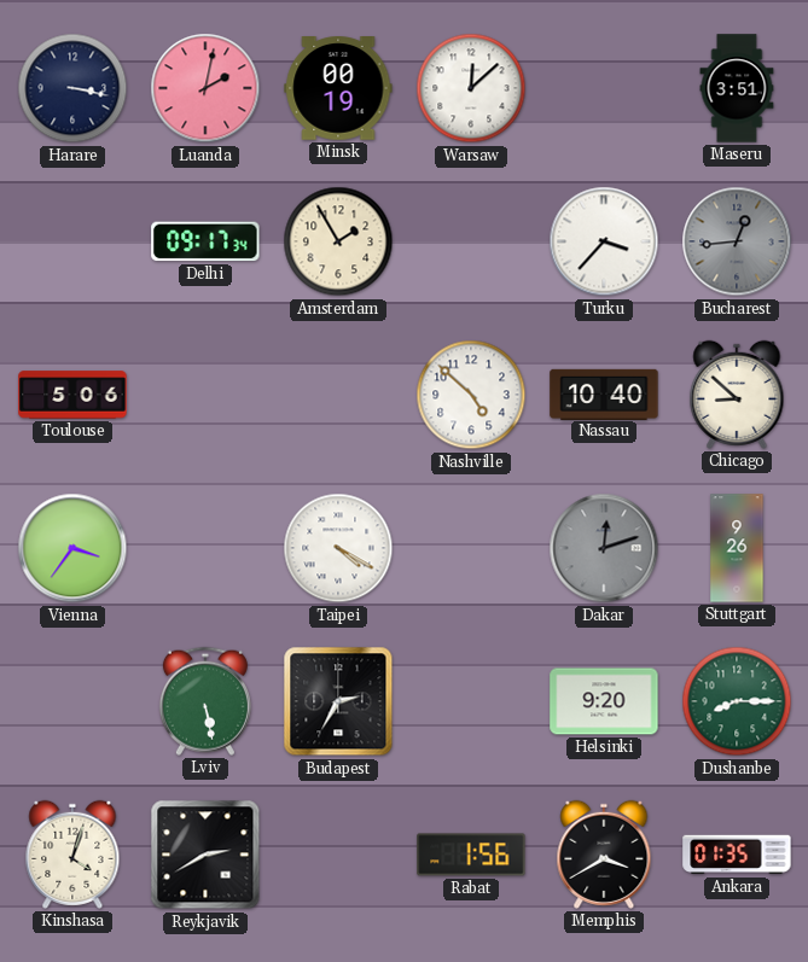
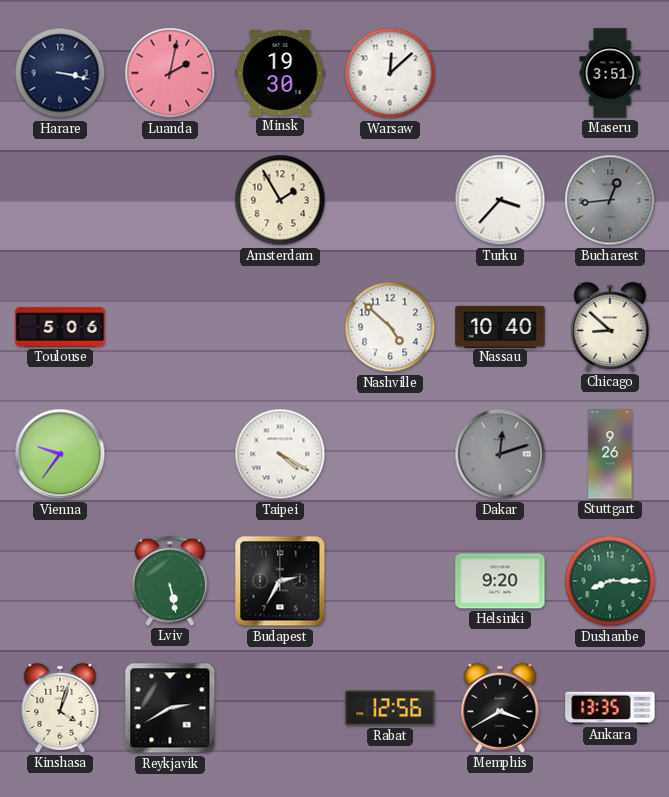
Minsk: 00:19 -> 19:30 (280, 74)
Delhi: 09:17 -> none (205, 241)
Vienna: 3:36 -> 9:36 (60, 454)
Rabat: 1:56 -> 12:56 (390, 708)
Ankara: 01:35 -> 13:35 (610, 708)
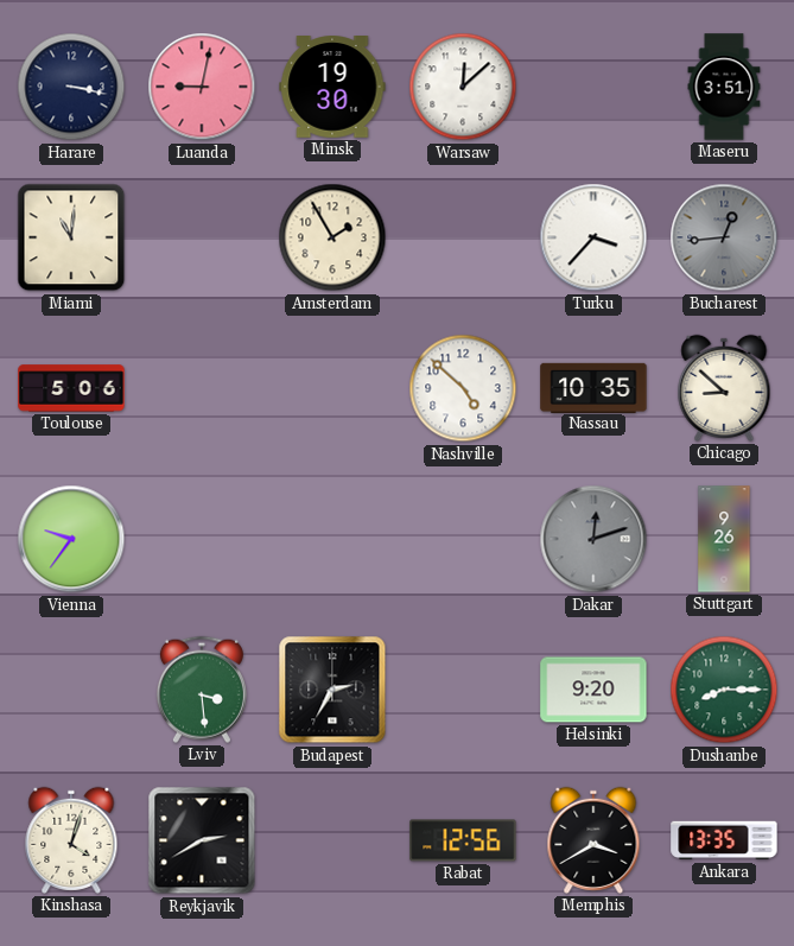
Luanda: 2:02 -> 9:02 (202, 87)
Miami: none -> 11:01 (71, 237)
Nassau: 10:40 -> 10:35 (593, 387)
Taipei: 4:20 -> none (280, 454)
Lviv: 5:28 -> 3:29 (202, 690)
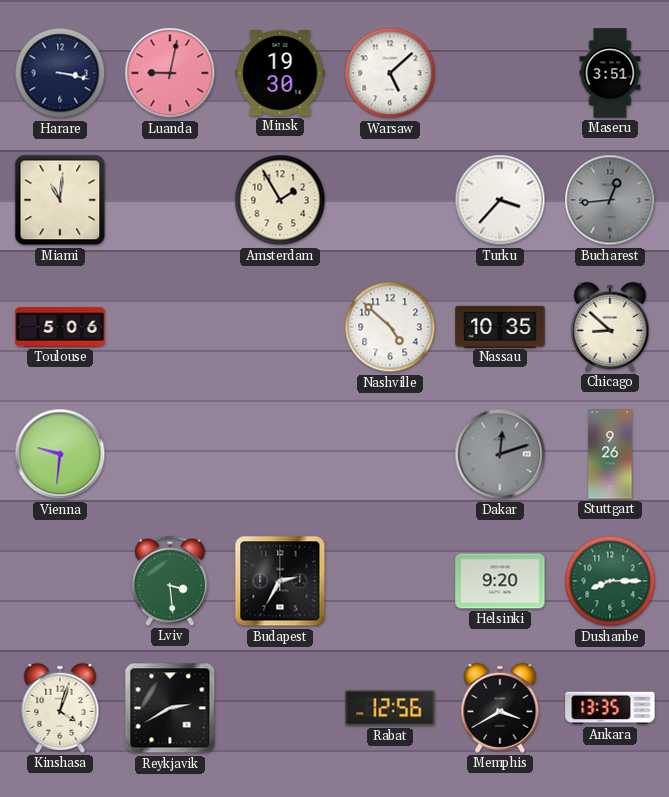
Warsaw: 12:08 -> 5:08 (390, 73)
Vienna: 9:36 -> 9:31 (60, 454)
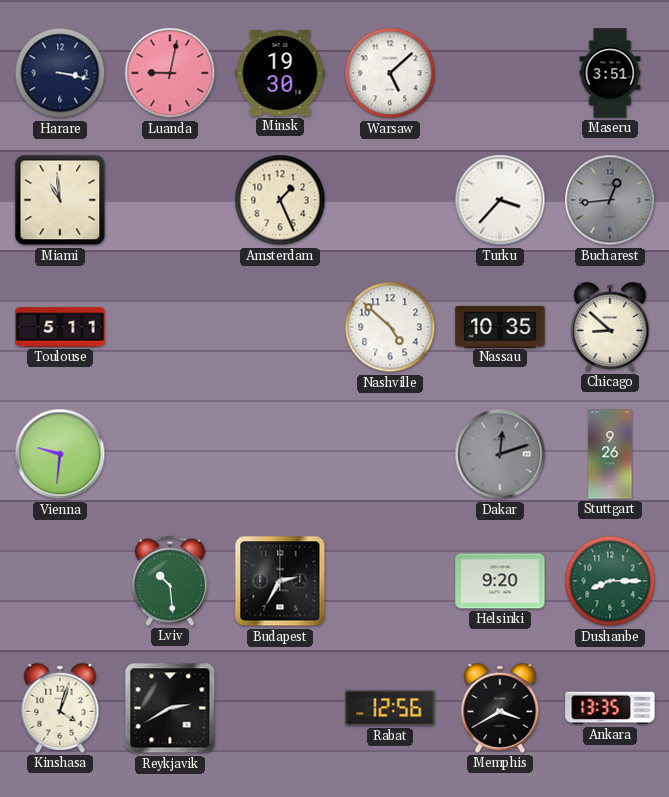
Miami: 11:01 -> 10:59 (60, 200)
Amsterdam: 1:55 -> 1:26 (280, 200)
Toulouse: 5:06 -> 5:11 (60, 327)
Lviv: 3:29 -> 10:29 (170, 581)
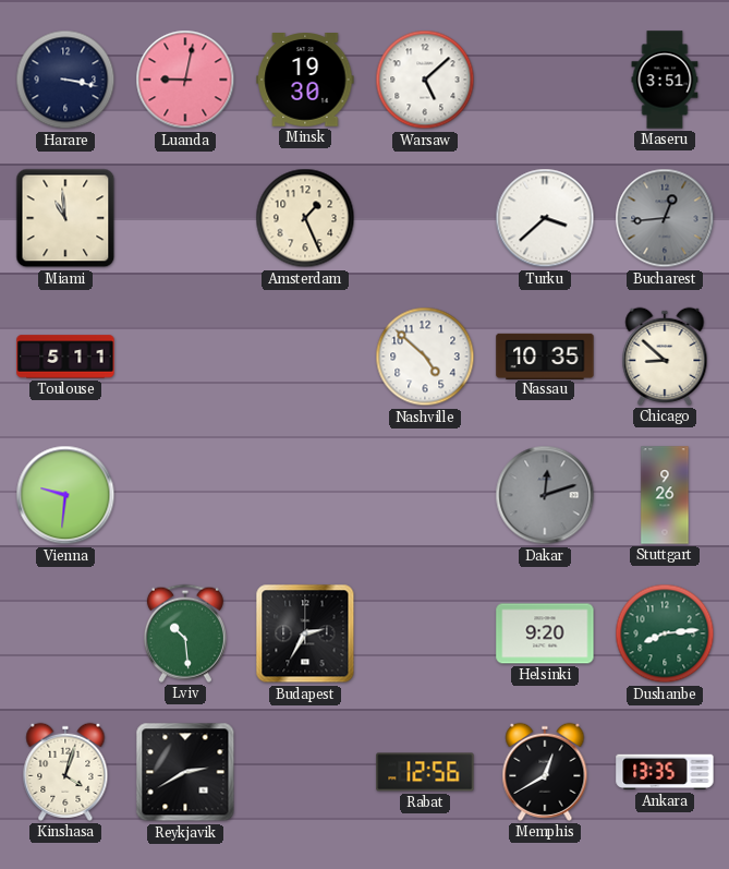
Turku: 3:37 -> 3:38 (545, 218)
Dushanbe: 8:15 -> 8:14 (665, 633)
Memphis: 3:40 -> 12:40 (545, 772)
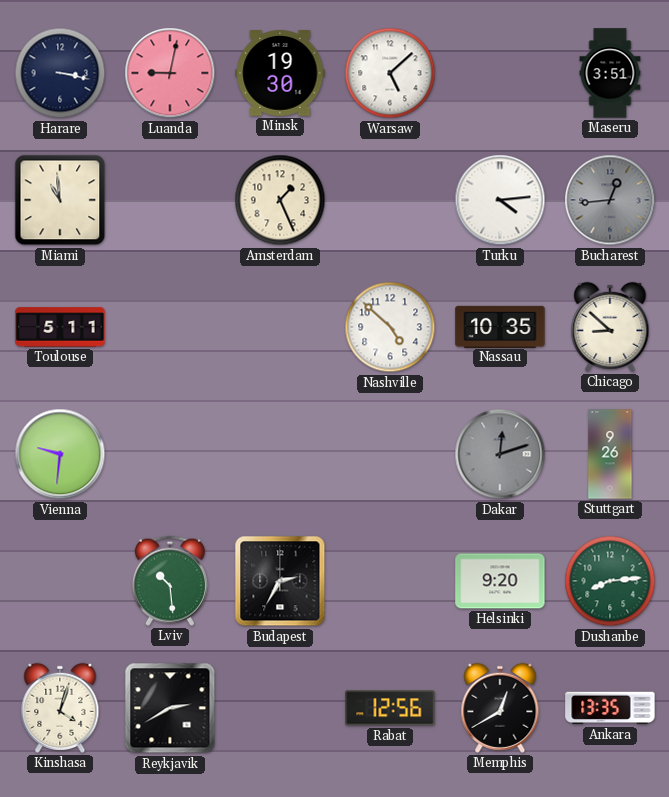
Turku: 3:38 -> 4:14 (500, 200)
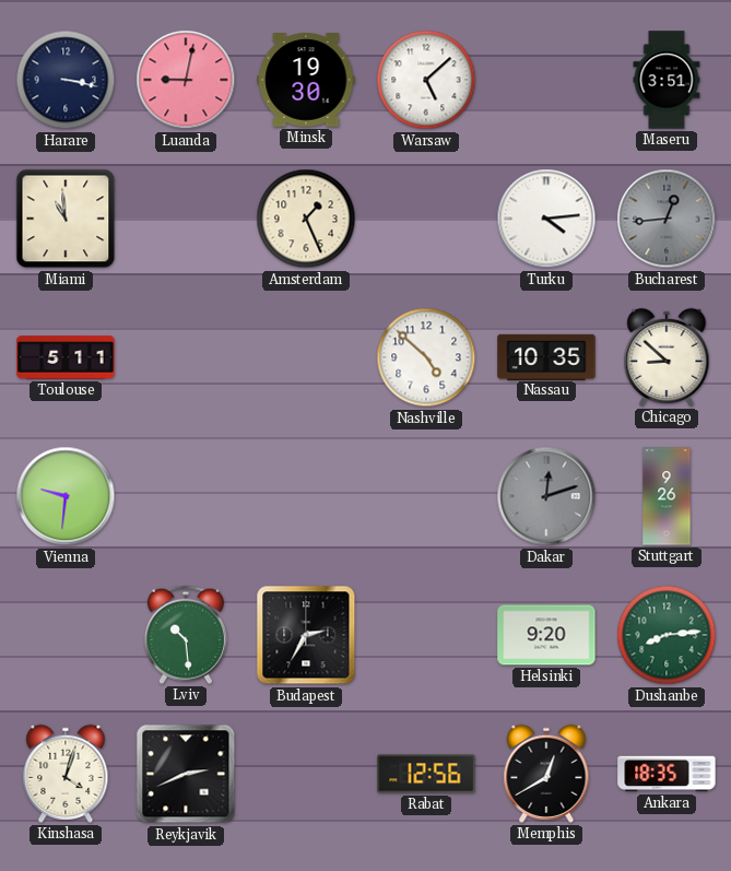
Reykjavik: 2:40 -> 2:41 (186, 774)
Ankara: 13:35 -> 18:35 (667, 774)
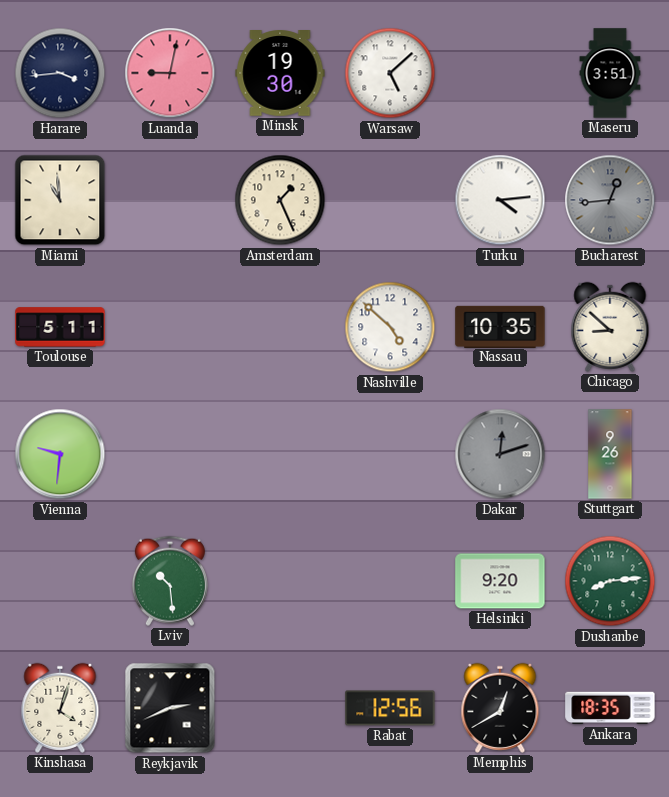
Harare: 3:17 -> 3:44 (60, 73)
Budapest: 2:35 -> none (306, 635)
